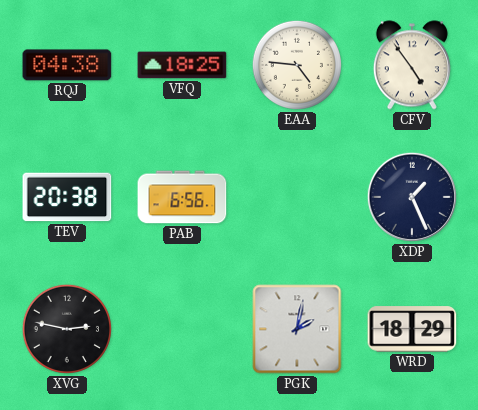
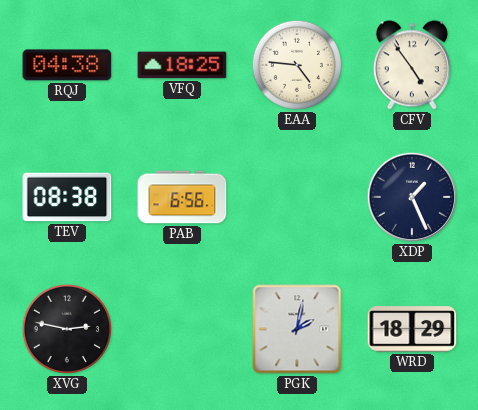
TEV: 20:38 -> 08:38 (67, 197)
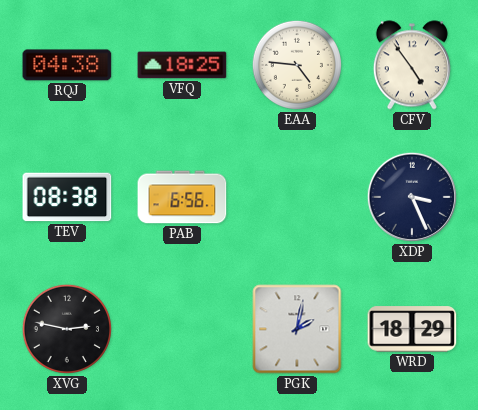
XDP: 1:26 -> 3:26 (412, 197)
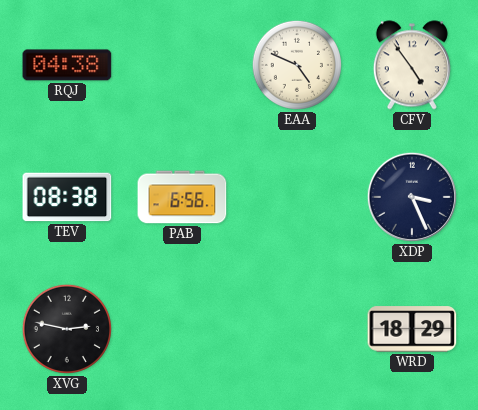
VFQ: 18:25 -> none (182, 65)
EAA: 4:46 -> 4:49 (297, 65)
PGK: 2:02 -> none (297, 329)
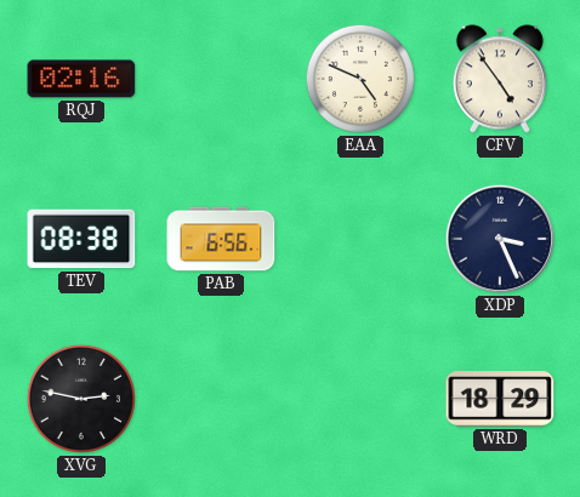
RQJ: 04:38 -> 02:16 (81, 79)
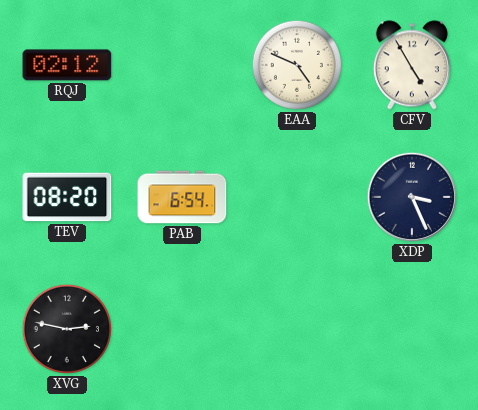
RQJ: 02:16 -> 02:12 (67, 65)
CFV: 4:54 -> 4:55 (412, 65)
TEV: 08:38 -> 08:20 (67, 197)
PAB: 6:56 -> 6:54 (182, 197)
WRD: 18:29 -> none (500, 399)
